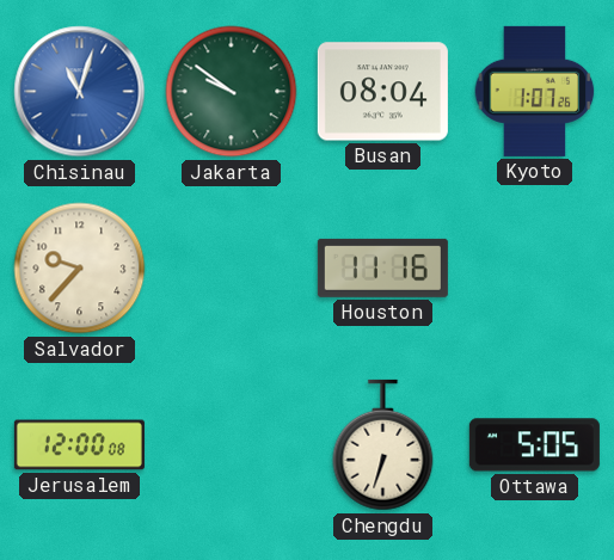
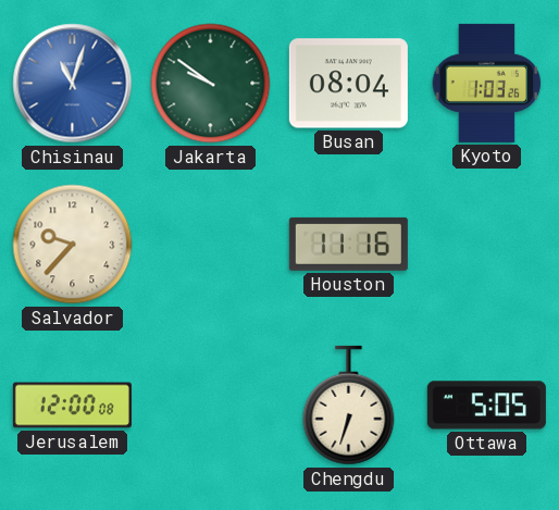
Kyoto: 1:07 -> 1:03 (487, 83)
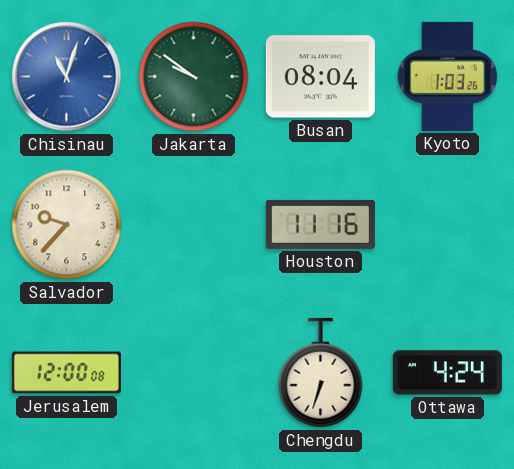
Ottawa: 5:05 -> 4:24 (447, 373)
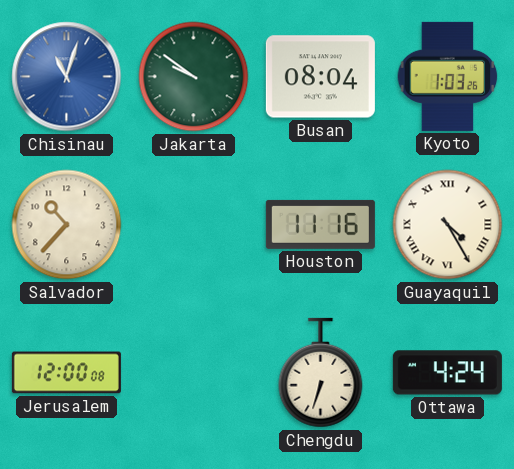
Salvador: 9:37 -> 10:37 (67, 225)
Guayaquil: none -> 4:25 (448, 225)
